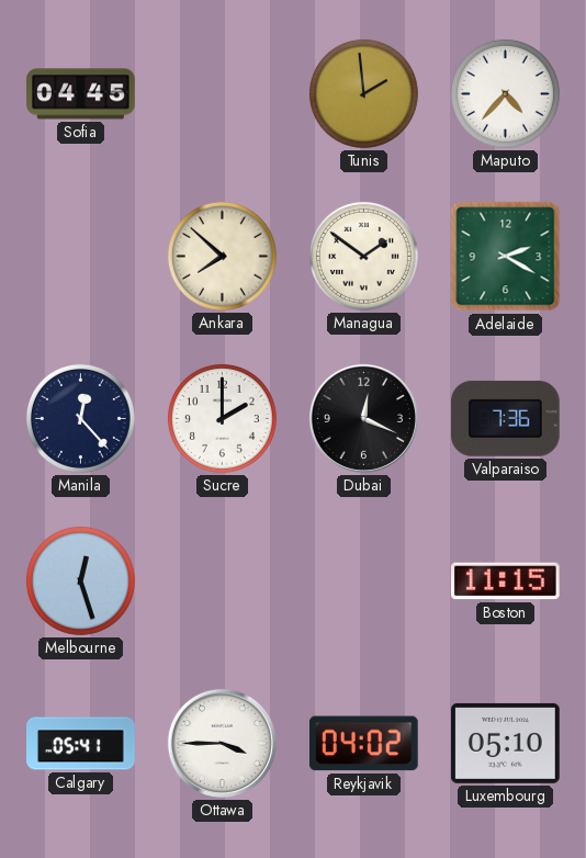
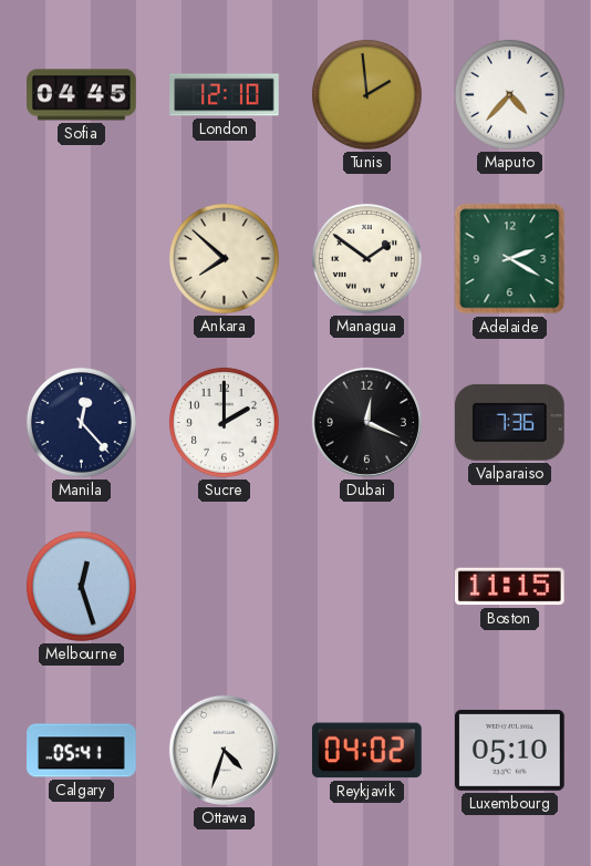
London: none -> 12:10 (225, 95)
Ottawa: 3:45 -> 4:33 (224, 750)
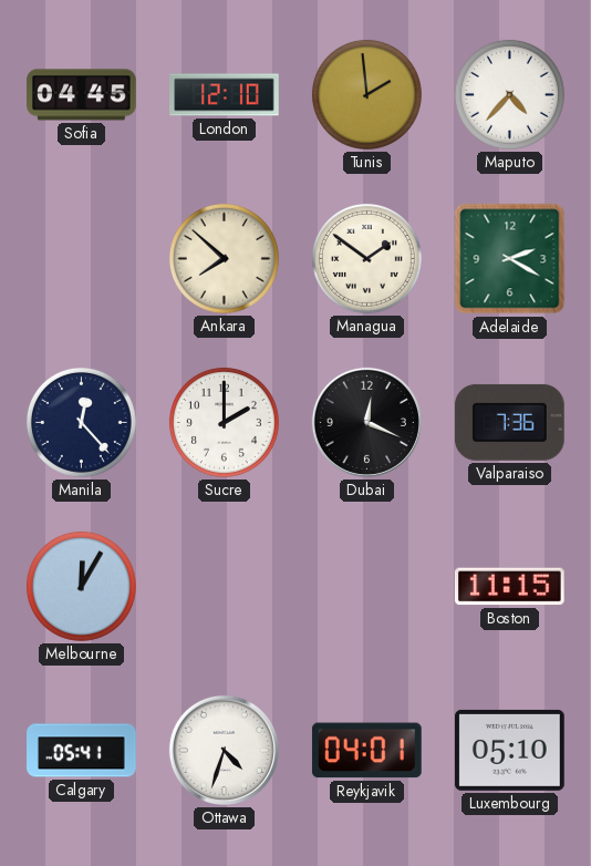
Melbourne: 12:27 -> 12:05 (81, 586)
Reykjavik: 04:02 -> 04:01 (366, 751)
